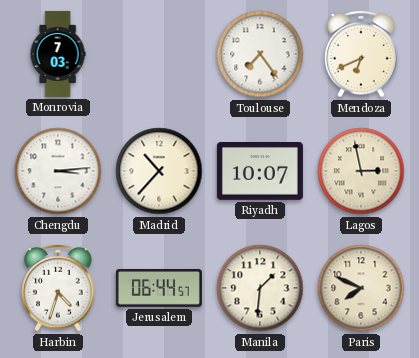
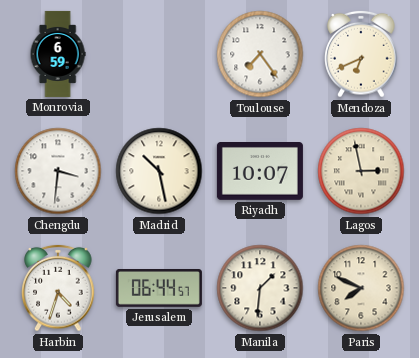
Monrovia: 7:03 -> 6:59 (58, 54)
Chengdu: 3:14 -> 3:31 (58, 171)
Madrid: 10:37 -> 10:28 (159, 171)
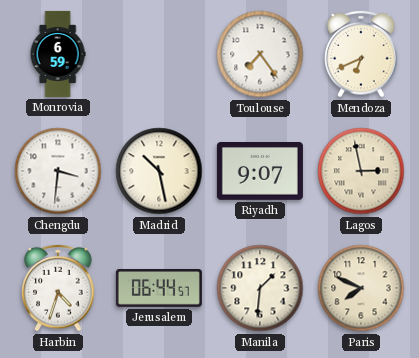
Riyadh: 10:07 -> 9:07 (260, 172)
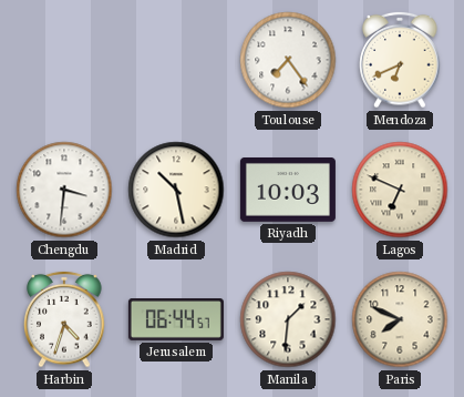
Monrovia: 6:59 -> none (58, 54)
Riyadh: 9:07 -> 10:03 (288, 191)
Lagos: 2:58 -> 6:49 (400, 190)
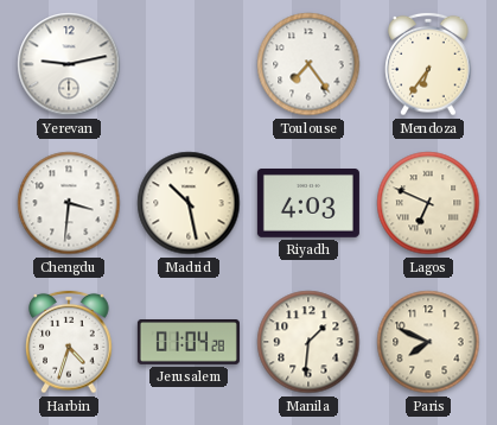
Yerevan: none -> 9:13 (69, 64)
Mendoza: 6:41 -> 6:36 (428, 64)
Riyadh: 10:03 -> 4:03 (308, 204)
Jerusalem: 06:44 -> 01:04 (189, 343)
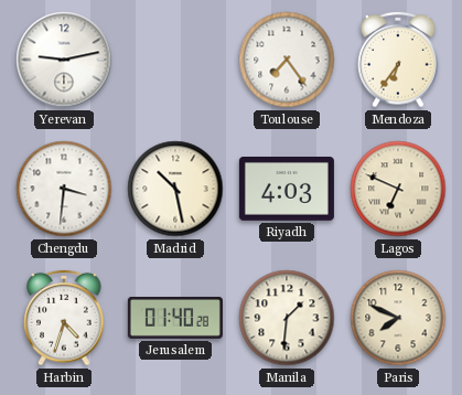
Jerusalem: 01:04 -> 01:40 (175, 319)
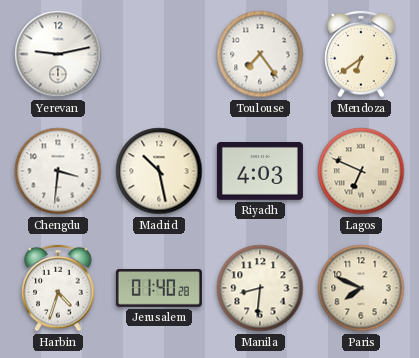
Mendoza: 6:36 -> 6:39 (361, 54)
Manila: 1:31 -> 8:31 (260, 288)
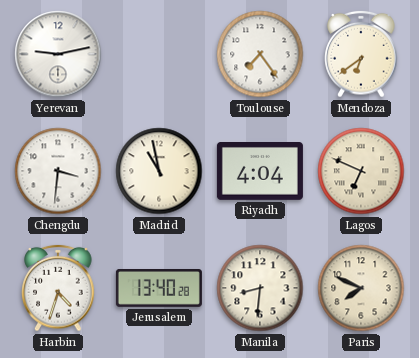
Madrid: 10:28 -> 10:58 (159, 171)
Riyadh: 4:03 -> 4:04 (260, 172)
Jerusalem: 01:40 -> 13:40 (159, 289)
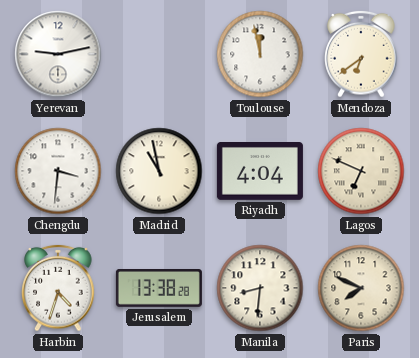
Toulouse: 7:24 -> 11:58 (260, 54)
Jerusalem: 13:40 -> 13:38 (159, 289)
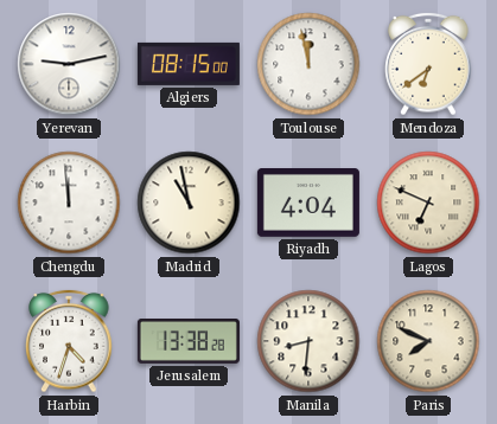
Algiers: none -> 08:15 (189, 64)
Chengdu: 3:31 -> 11:59 (69, 203)
